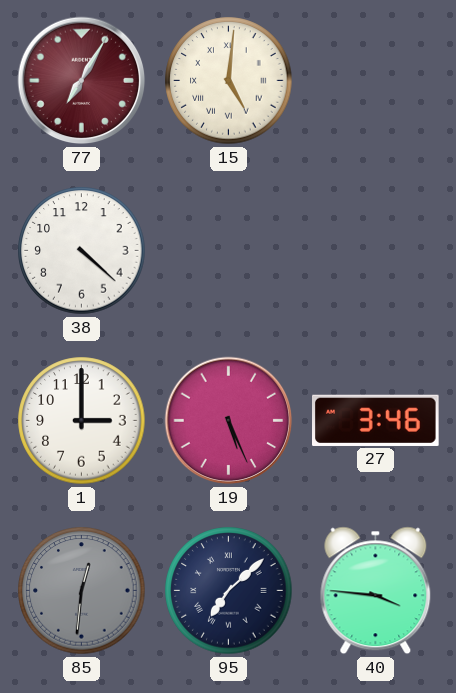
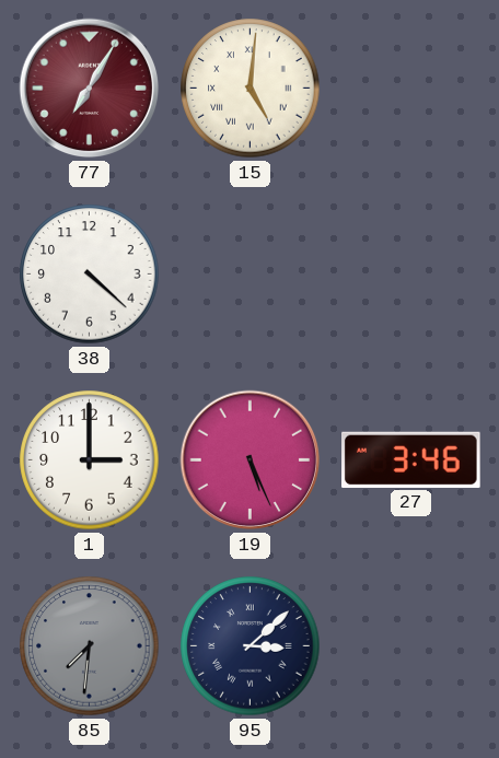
85: 12:31 -> 7:31 (90, 646)
95: 7:08 -> 3:08 (251, 646)
40: 3:46 -> none (376, 591)
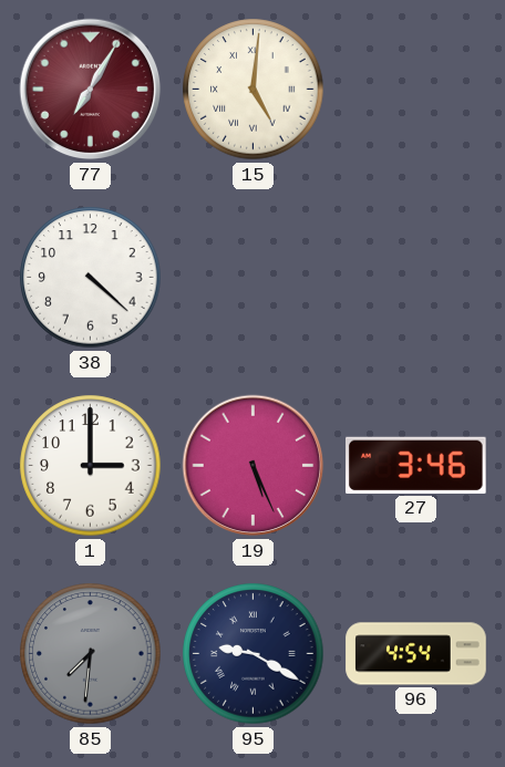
95: 3:08 -> 9:20 (254, 654)
96: none -> 4:54 (416, 654)
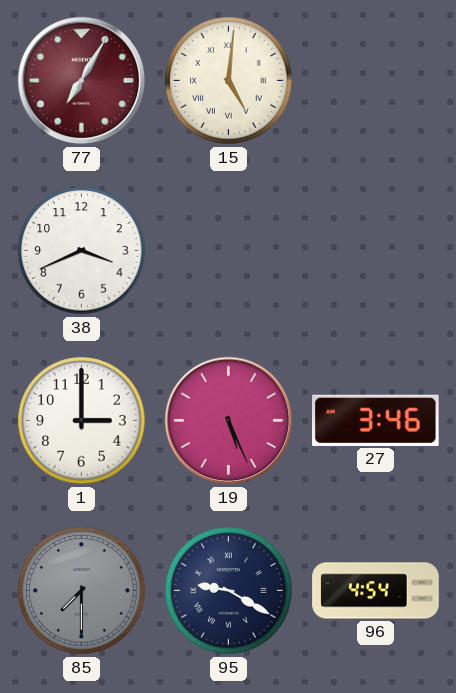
38: 4:22 -> 3:41 (82, 251)
85: 7:31 -> 7:30 (82, 591)
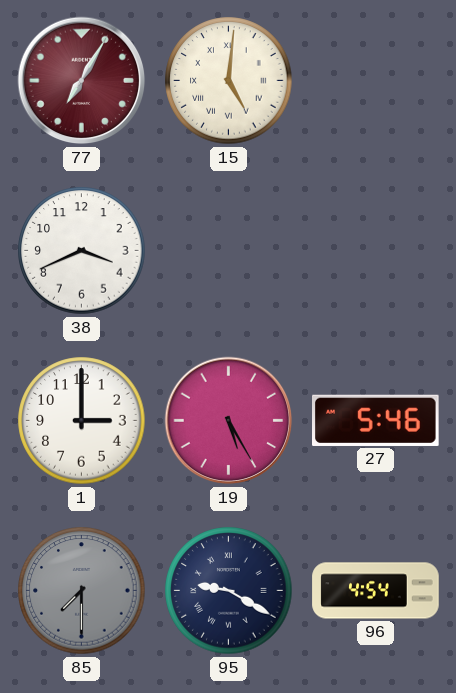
19: 5:26 -> 5:25 (229, 421)
27: 3:46 -> 5:46 (376, 420)
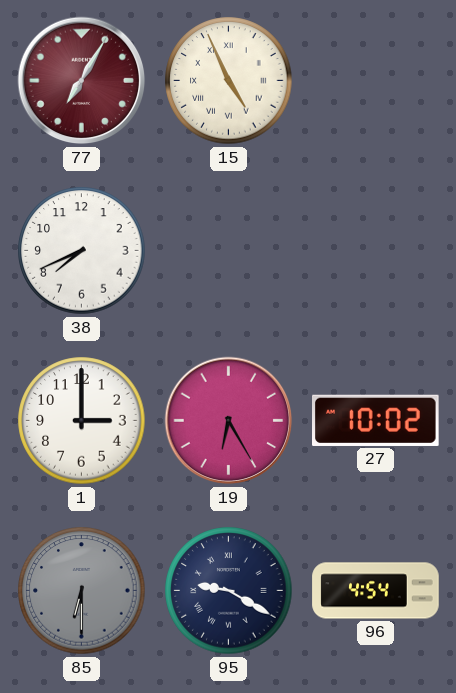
15: 5:01 -> 4:56 (229, 81)
38: 3:41 -> 7:41 (82, 251)
19: 5:25 -> 6:25 (229, 421)
27: 5:46 -> 10:02 (376, 420)
85: 7:30 -> 6:30 (82, 591)
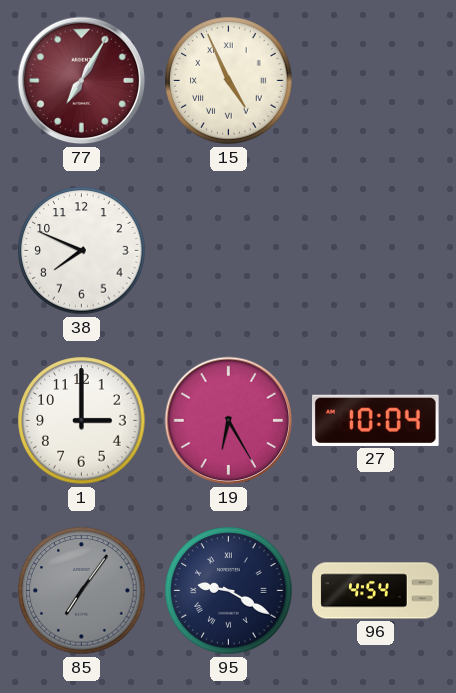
38: 7:41 -> 7:49 (82, 251)
27: 10:02 -> 10:04 (376, 420)
85: 6:30 -> 7:06 (82, 591)
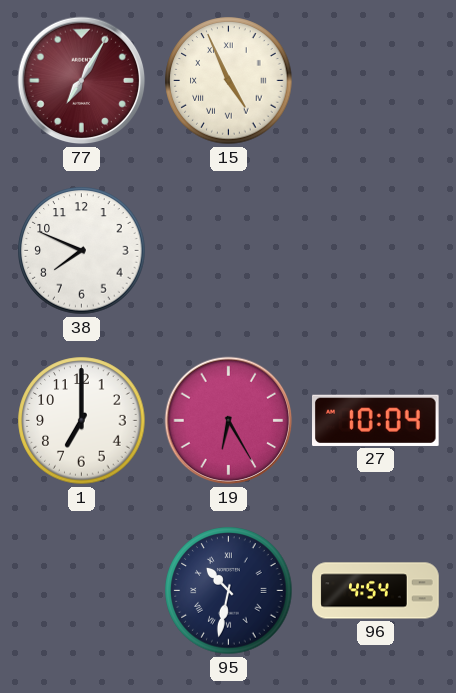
1: 3:00 -> 7:00 (82, 421)
85: 7:06 -> none (82, 591)
95: 9:20 -> 10:32 (229, 591)
